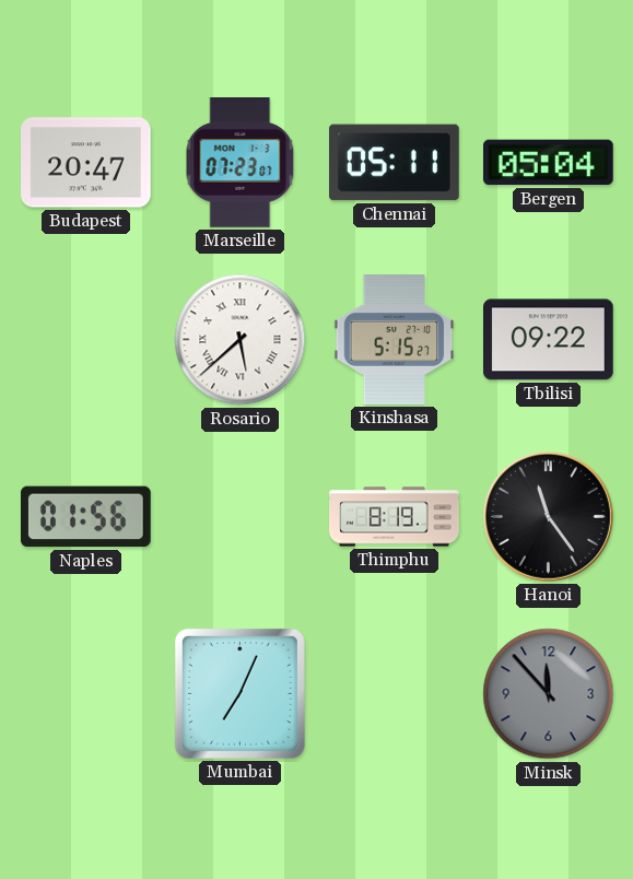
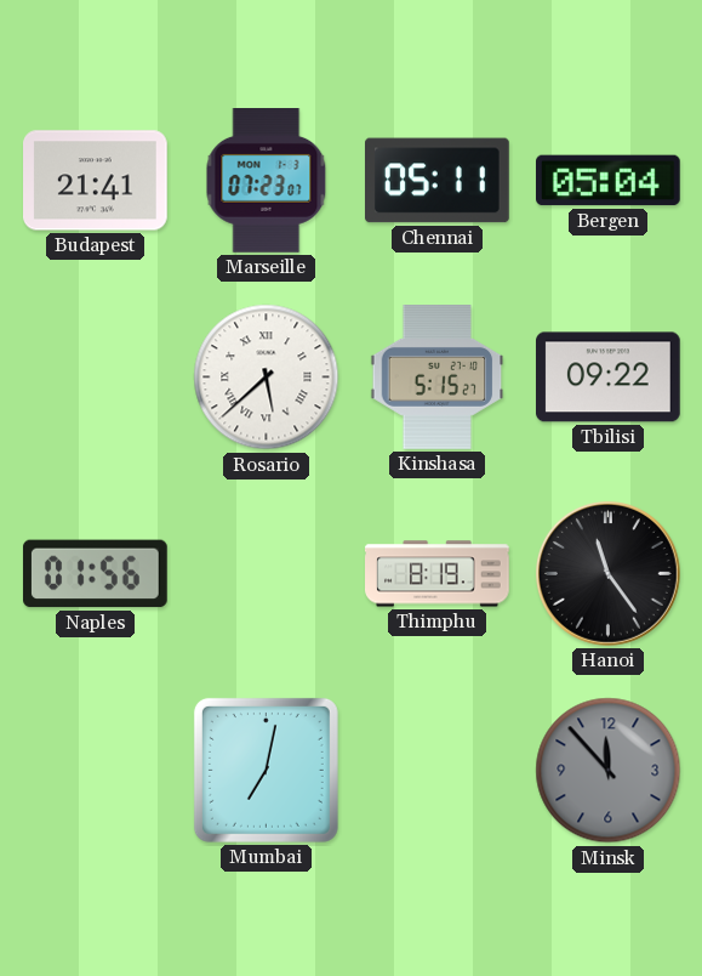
Budapest: 20:47 -> 21:41 (96, 181)
Mumbai: 7:04 -> 7:02 (266, 770)
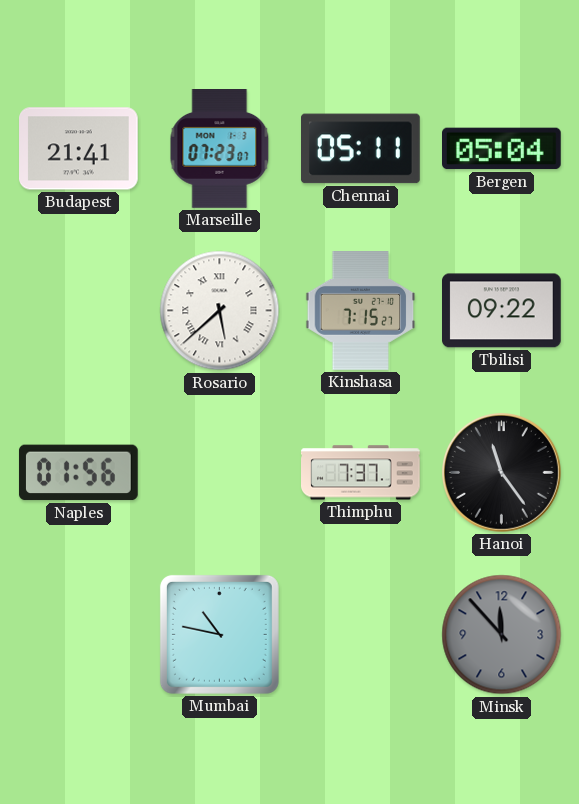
Kinshasa: 5:15 -> 7:15 (361, 311)
Thimphu: 8:19 -> 7:37 (361, 473)
Mumbai: 7:02 -> 10:47 (219, 634)
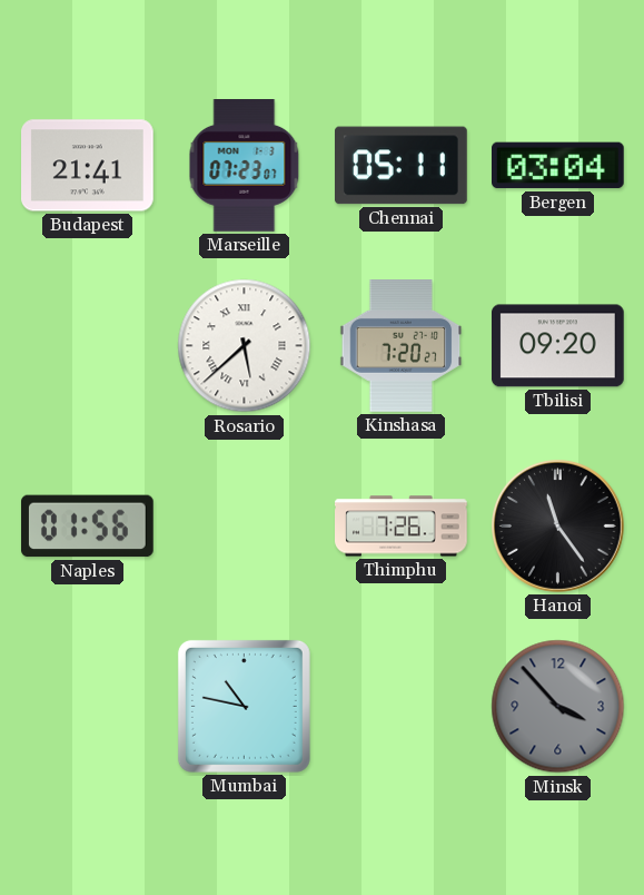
Bergen: 05:04 -> 03:04 (558, 166)
Kinshasa: 7:15 -> 7:20 (402, 346)
Tbilisi: 09:22 -> 09:20 (558, 346)
Thimphu: 7:37 -> 7:26 (402, 527)
Minsk: 11:53 -> 3:53 (558, 707)
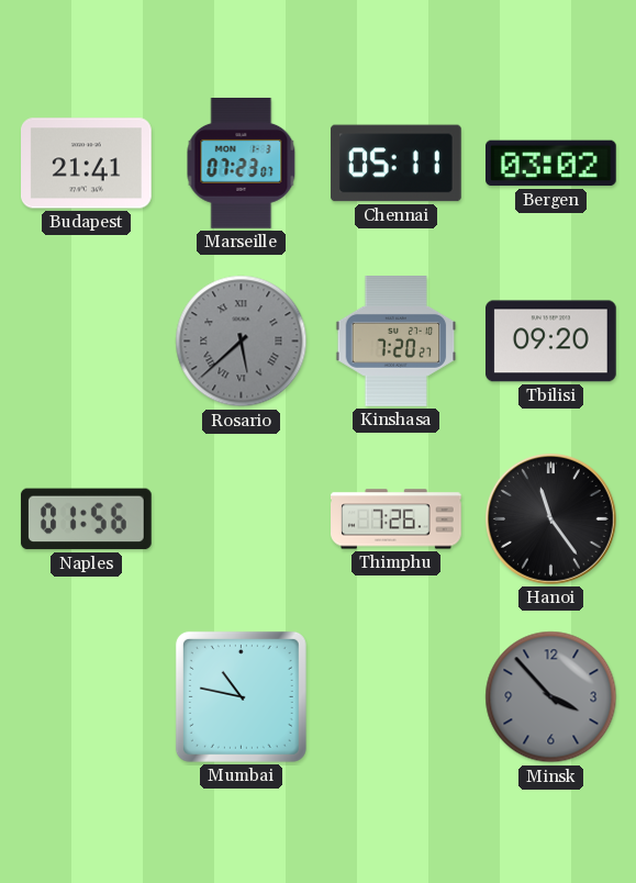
Bergen: 03:04 -> 03:02 (551, 164)
Rosario dial: white -> grey (242, 342)
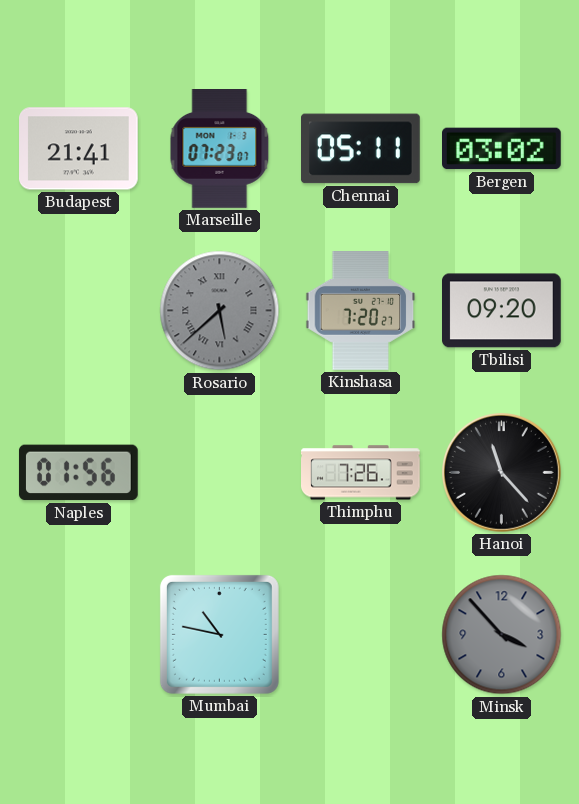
Hanoi: 11:24 -> 11:23 (501, 472)
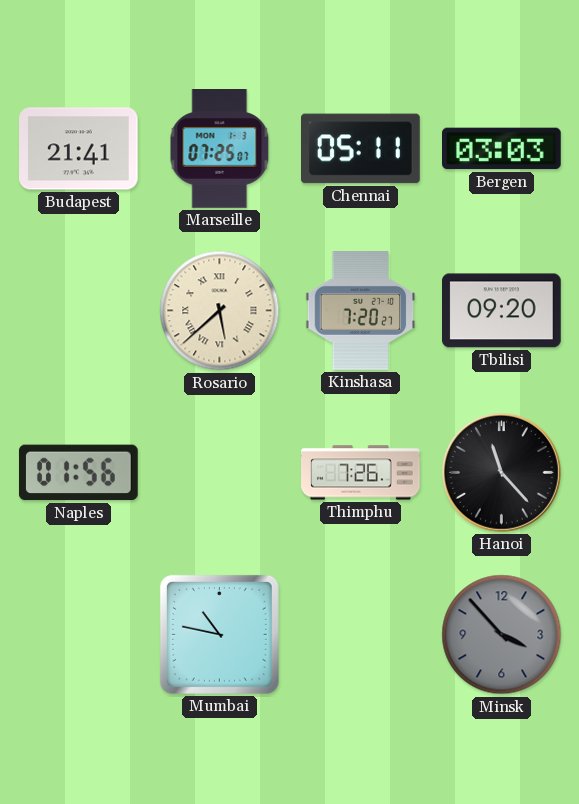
Marseille: 07:23 -> 07:25 (220, 149)
Bergen: 03:02 -> 03:03 (502, 149)
Rosario dial: grey -> cream (220, 311)
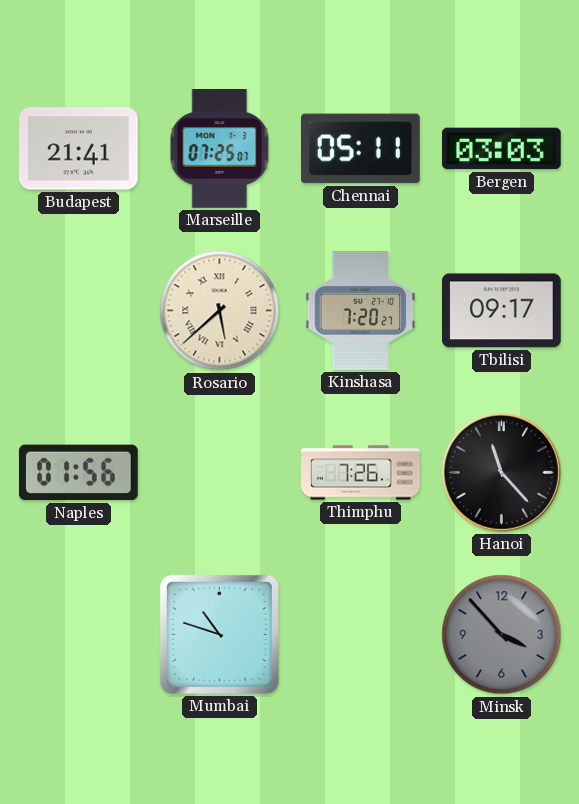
Tbilisi: 09:20 -> 09:17 (502, 311)
Mumbai: 10:47 -> 10:48 (219, 634)
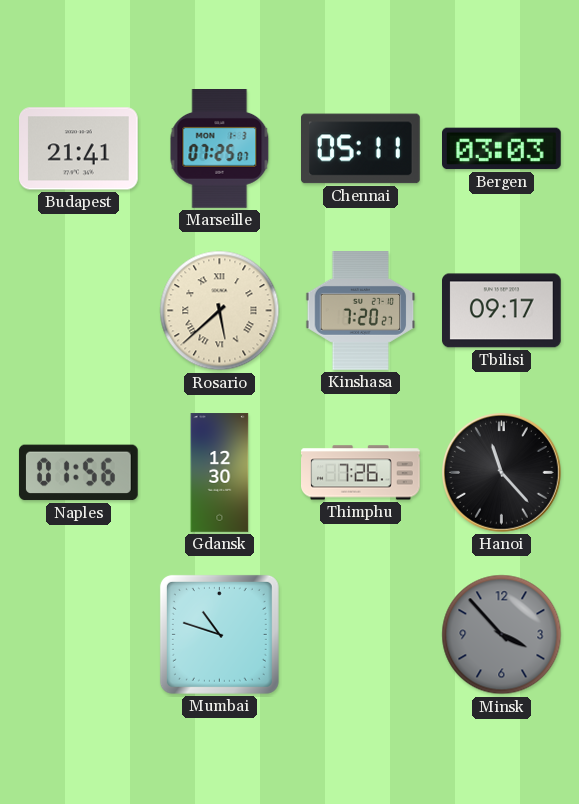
Gdansk: none -> 12:30 (220, 473)
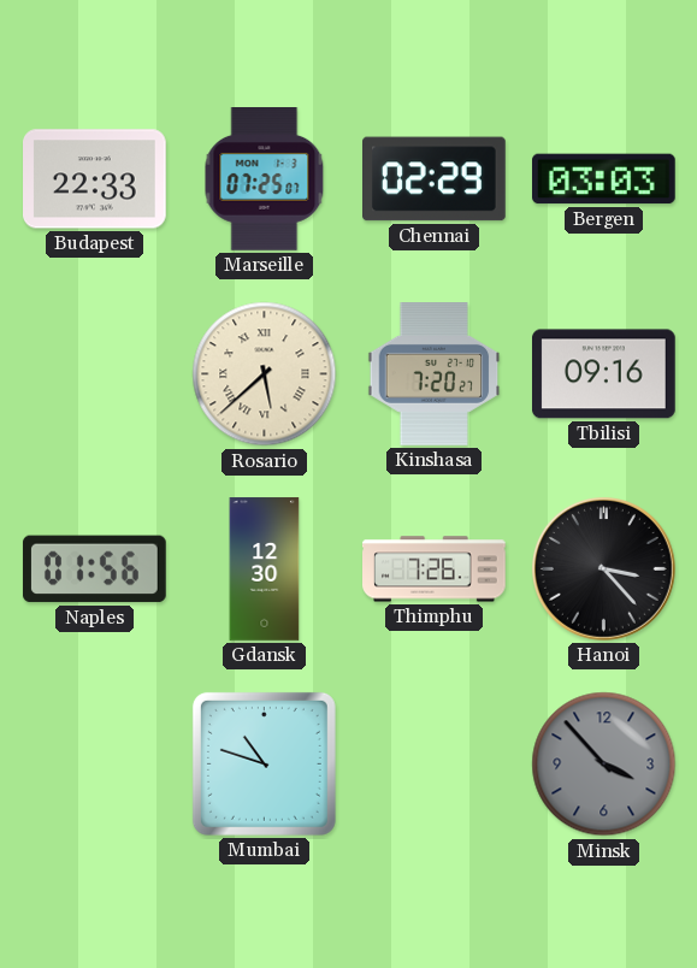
Budapest: 21:41 -> 22:33 (95, 179)
Chennai: 05:11 -> 02:29 (435, 179)
Tbilisi: 09:17 -> 09:16 (604, 374)
Hanoi: 11:23 -> 3:23 (603, 568)
